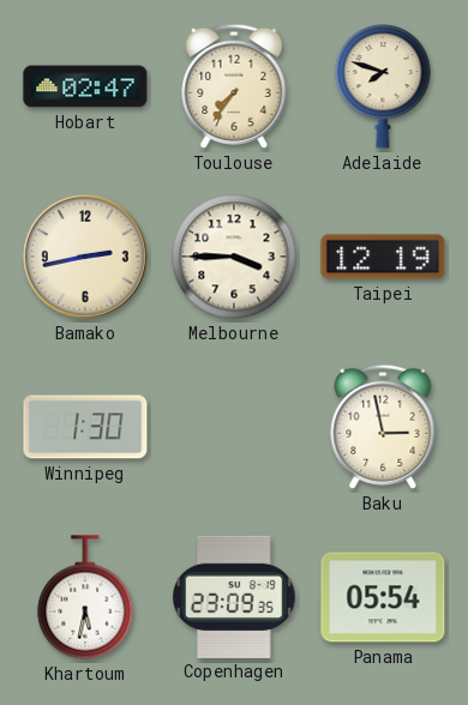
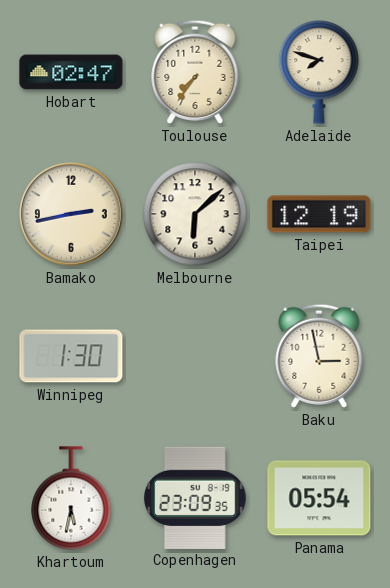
Melbourne: 3:45 -> 6:08 (195, 214)
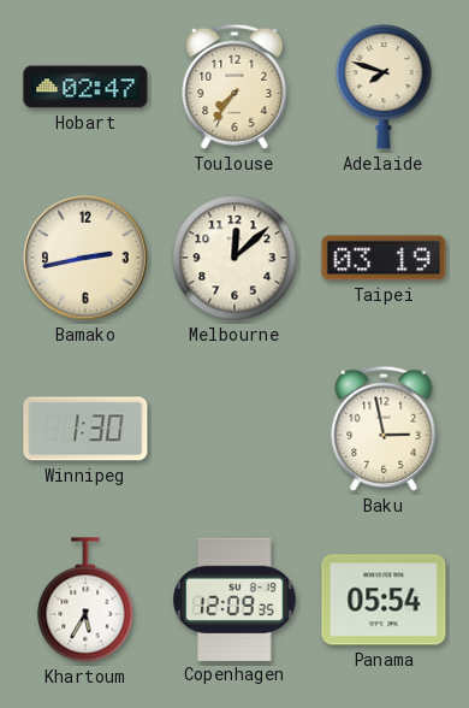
Melbourne: 6:08 -> 12:08 (234, 258)
Taipei: 12:19 -> 03:19 (384, 258)
Khartoum: 5:32 -> 5:35 (85, 600)
Copenhagen: 23:09 -> 12:09 (236, 598)
